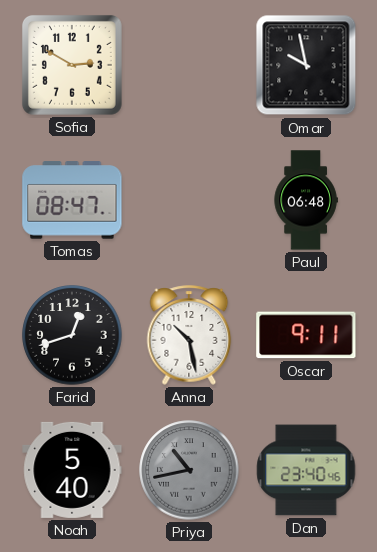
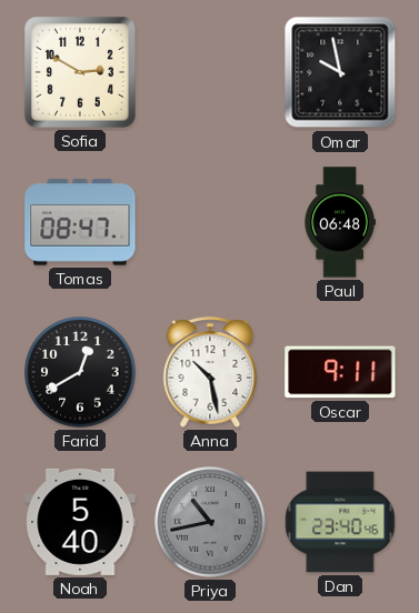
Farid: 12:42 -> 12:40 (80, 372)
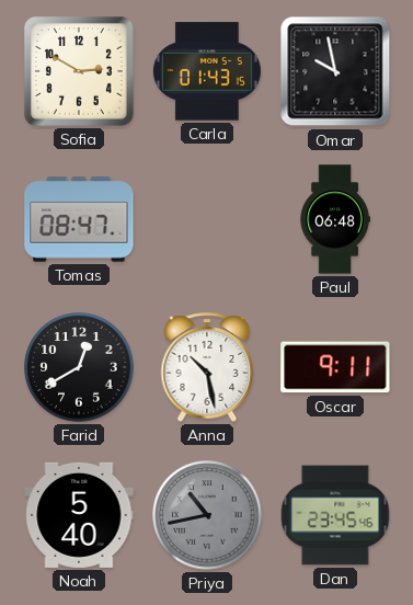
Carla: none -> 01:43 (207, 71)
Dan: 23:40 -> 23:45 (335, 515)
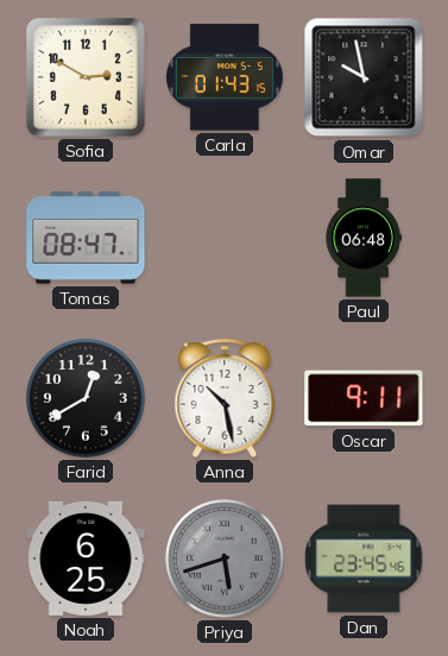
Noah: 5:40 -> 6:25 (86, 559)
Priya: 10:43 -> 5:42 (225, 559)
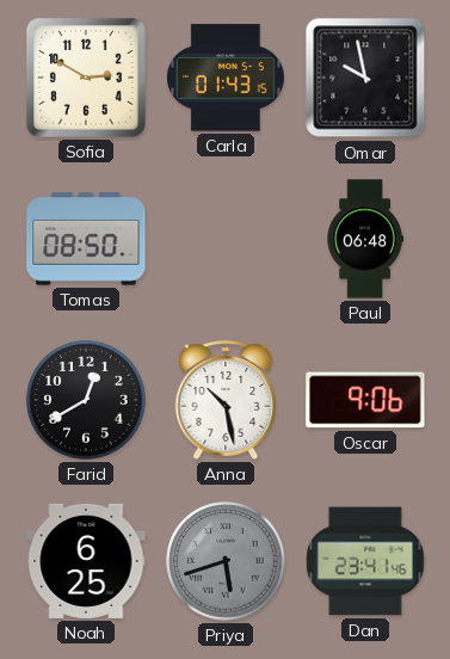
Tomas: 08:47 -> 08:50 (86, 239)
Oscar: 9:11 -> 9:06 (365, 400)
Dan: 23:45 -> 23:41 (365, 561)
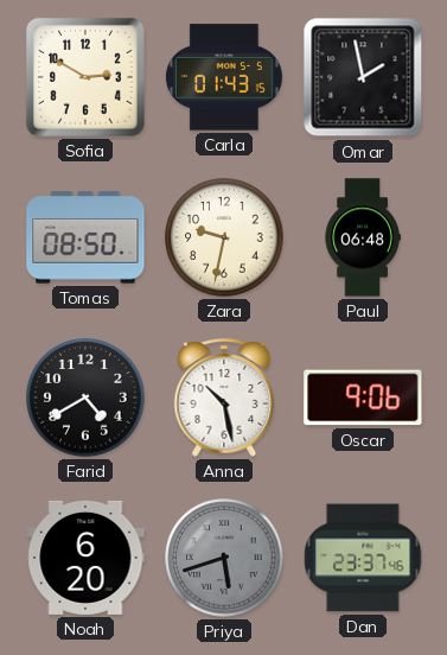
Omar: 9:58 -> 1:58 (363, 77)
Zara: none -> 9:32 (224, 237)
Farid: 12:40 -> 4:40 (85, 398)
Noah: 6:25 -> 6:20 (85, 558)
Dan: 23:41 -> 23:37 (363, 558)
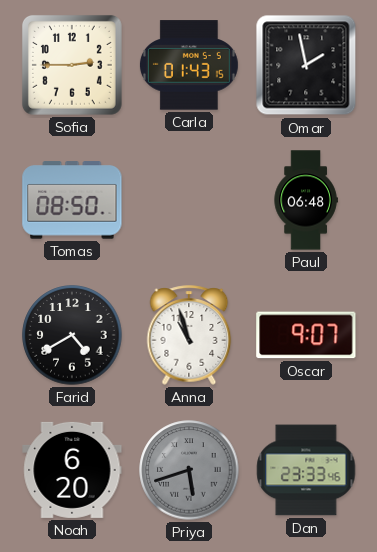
Sofia: 2:50 -> 2:45 (72, 65)
Zara: 9:32 -> none (224, 237)
Anna: 10:28 -> 10:57 (189, 335)
Oscar: 9:06 -> 9:07 (306, 335)
Dan: 23:37 -> 23:33 (306, 470)
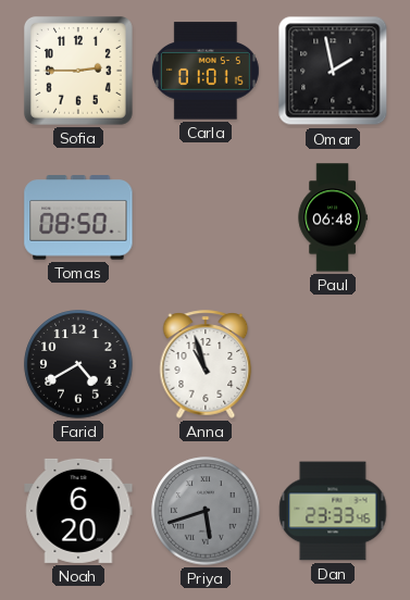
Carla: 01:43 -> 01:01 (206, 71)
Oscar: 9:07 -> none (306, 335)
